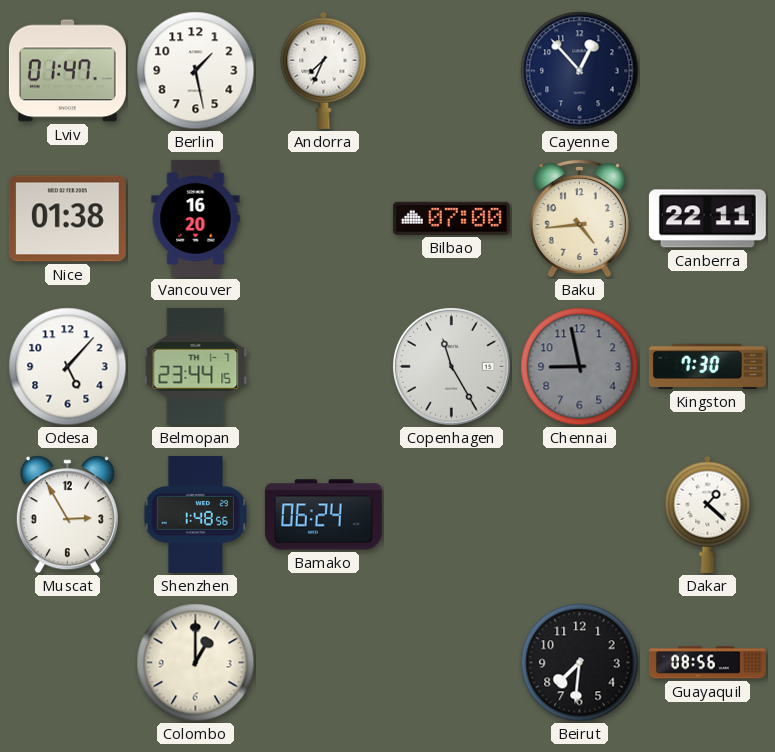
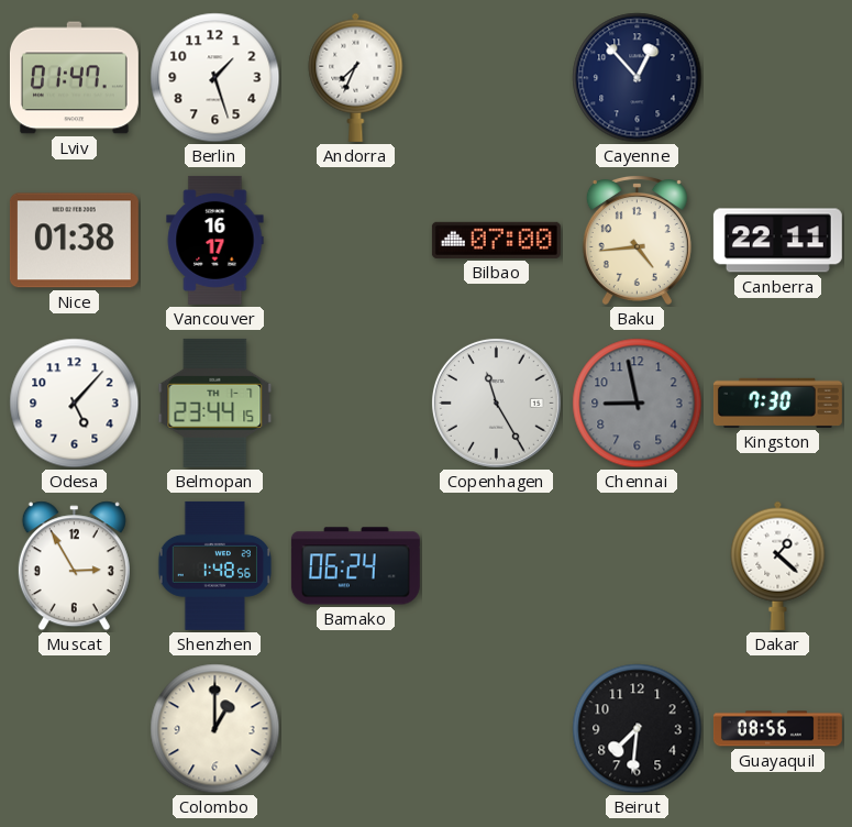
Berlin: 1:28 -> 1:27 (215, 78)
Vancouver: 16:20 -> 16:17 (215, 240)
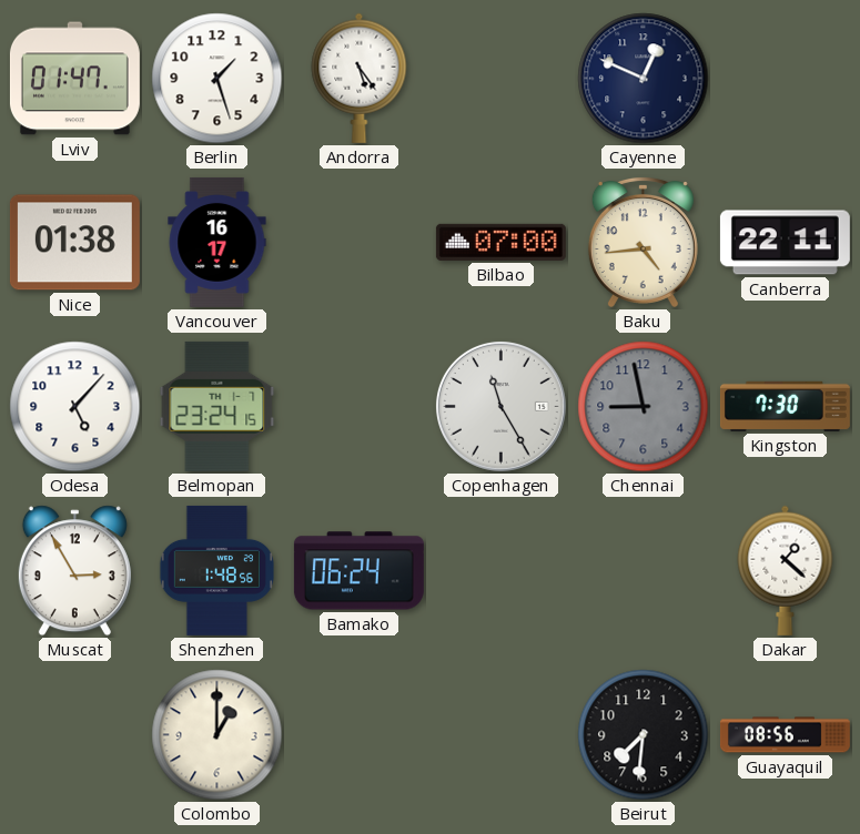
Andorra: 7:34 -> 5:24 (360, 78)
Cayenne: 12:53 -> 12:49 (644, 79)
Belmopan: 23:44 -> 23:24 (217, 406)
